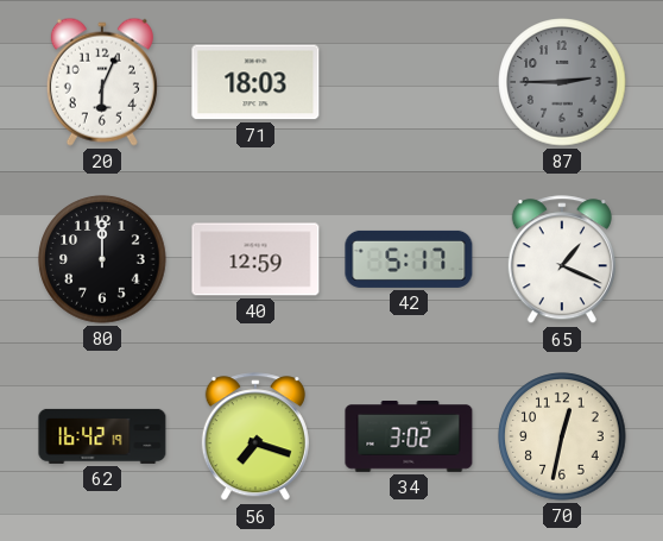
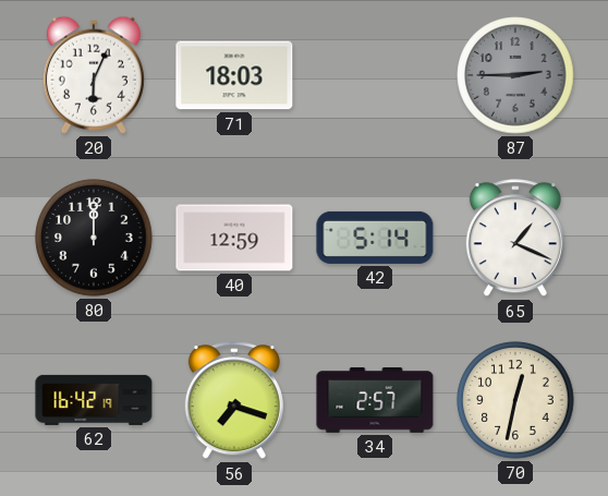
42: 5:17 -> 5:14 (375, 238)
34: 3:02 -> 2:57 (375, 401)
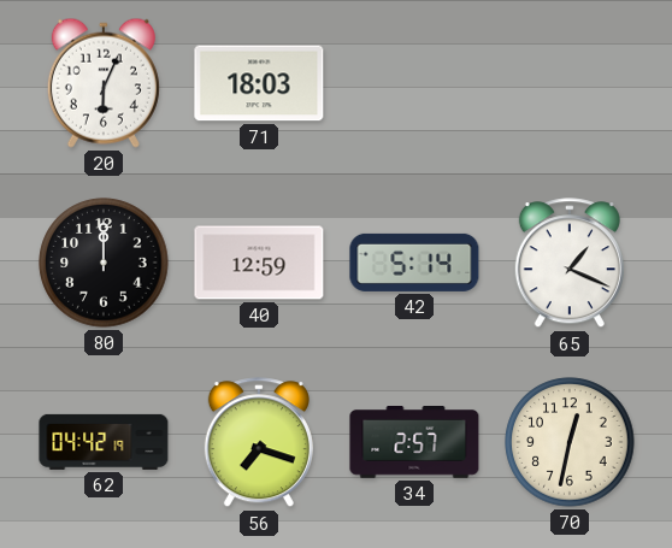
87: 2:45 -> none (515, 75)
62: 16:42 -> 04:42 (104, 442)
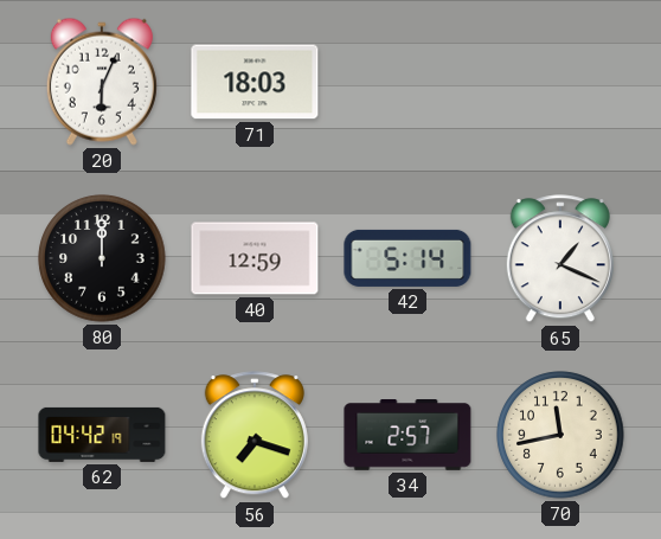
70: 12:32 -> 11:43 (560, 435)
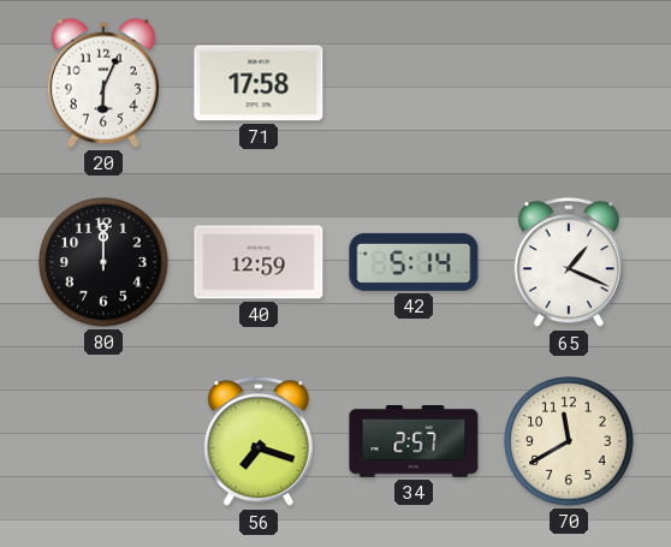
71: 18:03 -> 17:58 (259, 83)
62: 04:42 -> none (102, 435)
70: 11:43 -> 11:40 (569, 441)
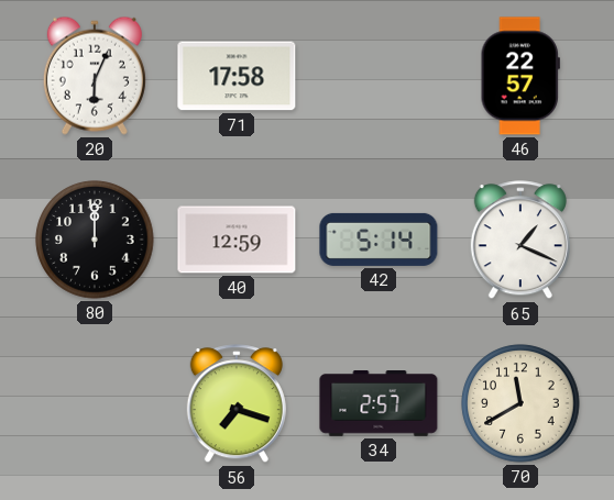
46: none -> 22:57 (520, 76)
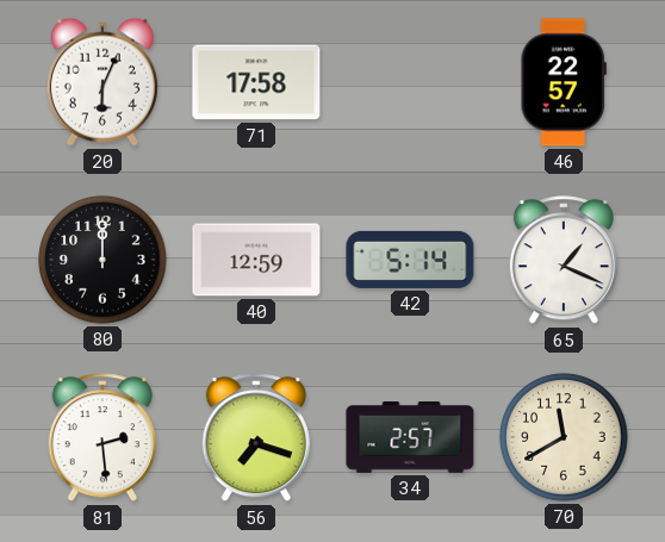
81: none -> 2:29 (102, 438)
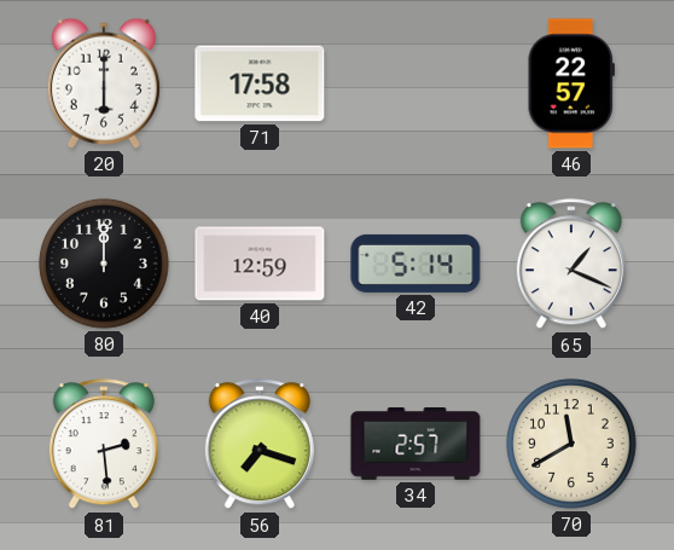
20: 6:04 -> 6:00 (104, 83)
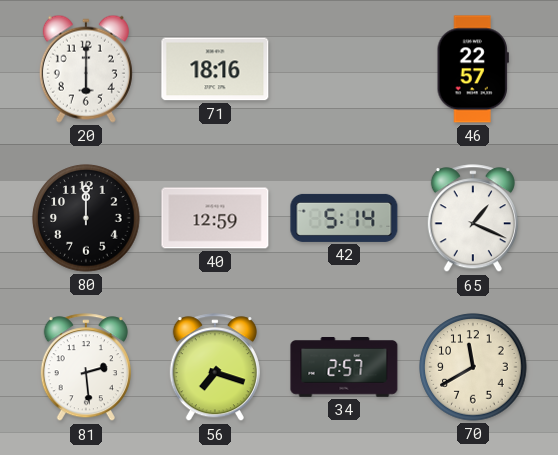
71: 17:58 -> 18:16 (215, 69)
